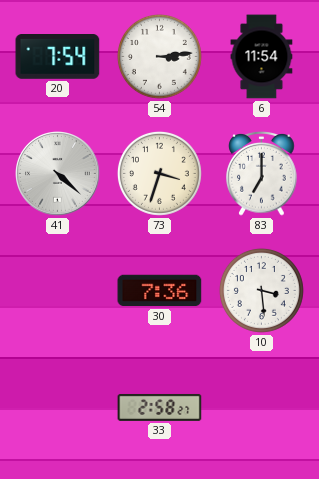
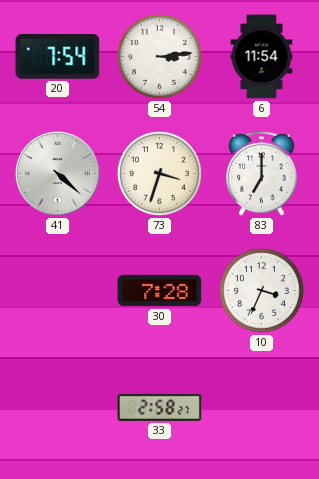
30: 7:36 -> 7:28 (160, 291)
10: 3:29 -> 3:34 (261, 290)
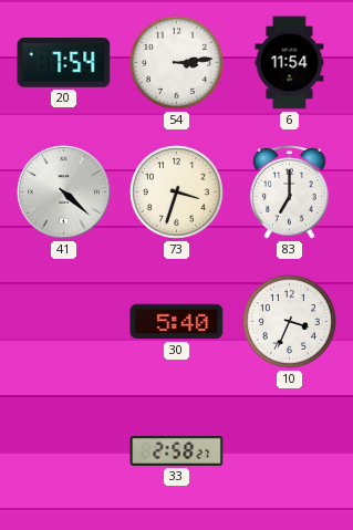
30: 7:28 -> 5:40 (177, 322)
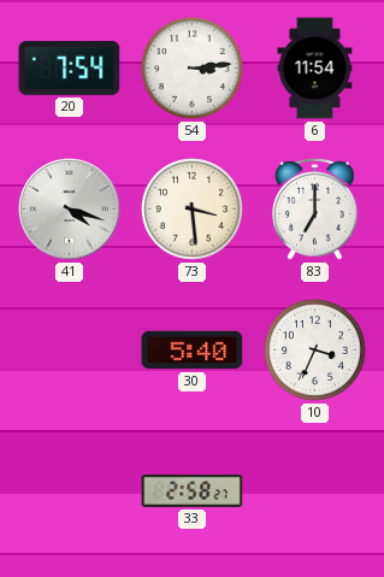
41: 4:22 -> 4:18 (70, 210)
73: 3:33 -> 3:29 (191, 208)
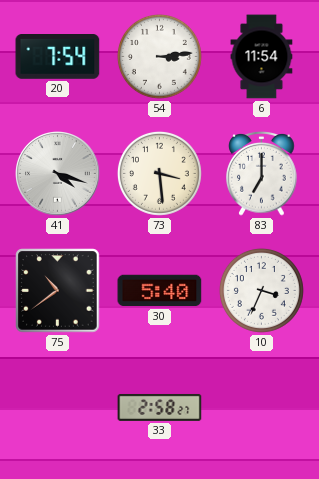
75: none -> 10:39 (58, 291)
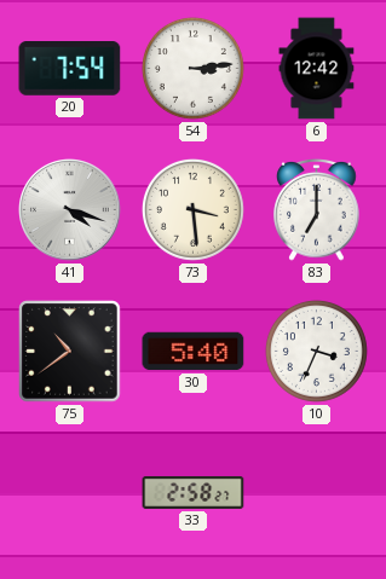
6: 11:54 -> 12:42 (317, 69)
